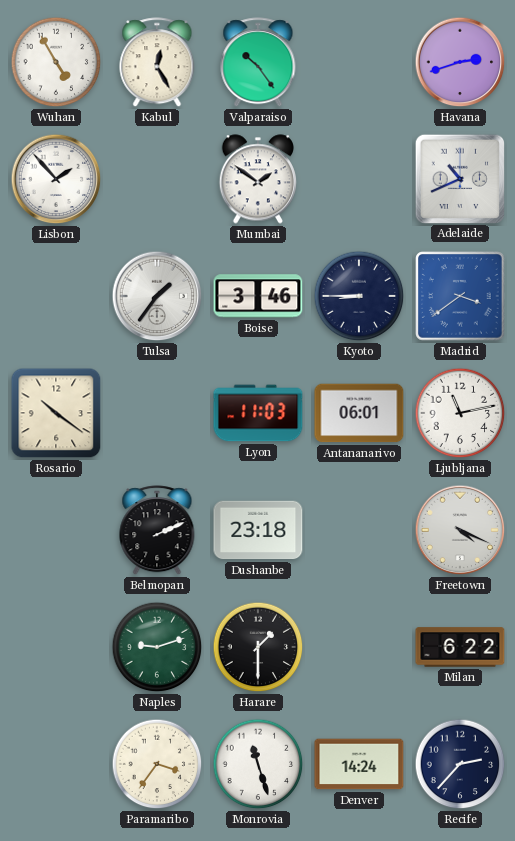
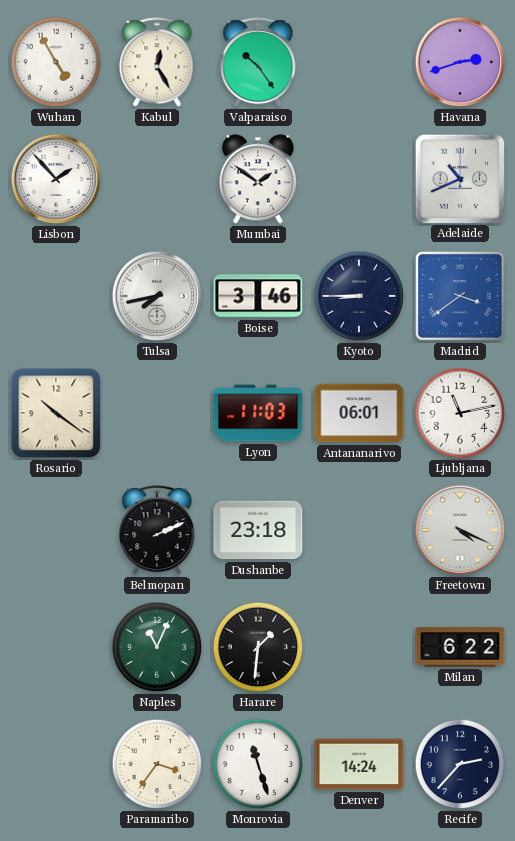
Tulsa: 1:36 -> 7:43 (157, 296)
Naples: 9:12 -> 11:04 (157, 647)
Harare: 1:30 -> 1:31 (258, 647)
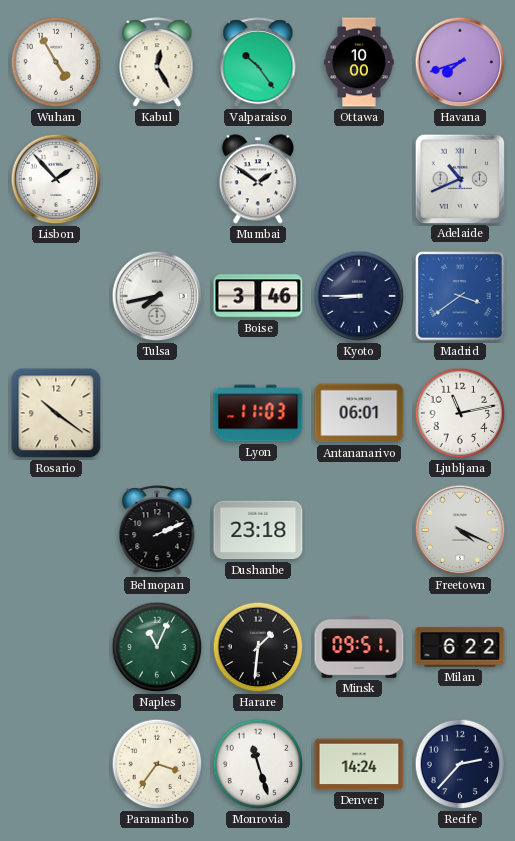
Ottawa: none -> 10:00 (359, 62)
Havana: 2:42 -> 7:42 (460, 62)
Minsk: none -> 09:51 (359, 647)
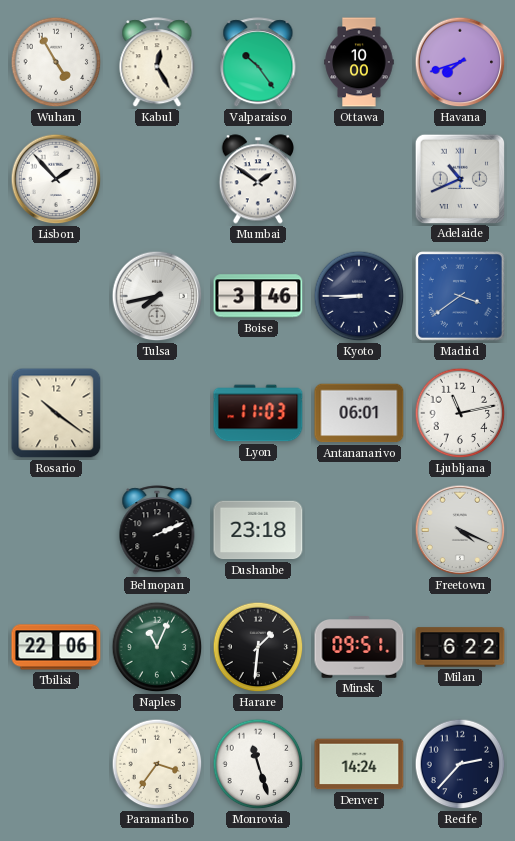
Tbilisi: none -> 22:06 (56, 647)
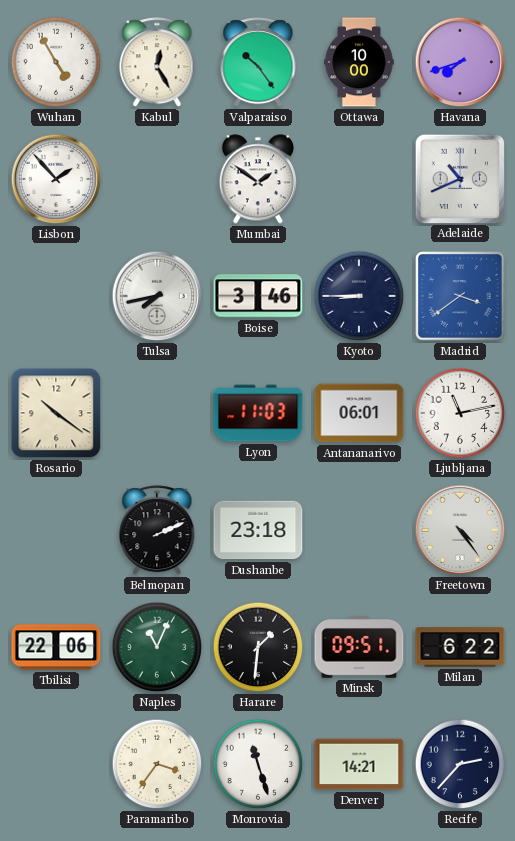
Freetown: 4:19 -> 4:24 (460, 530)
Denver: 14:24 -> 14:21 (359, 764)
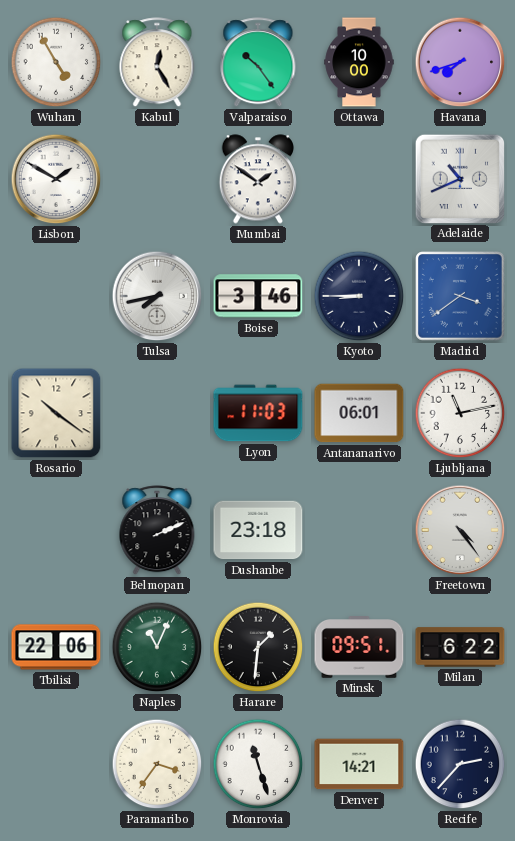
Lisbon: 1:53 -> 1:50 (56, 179)
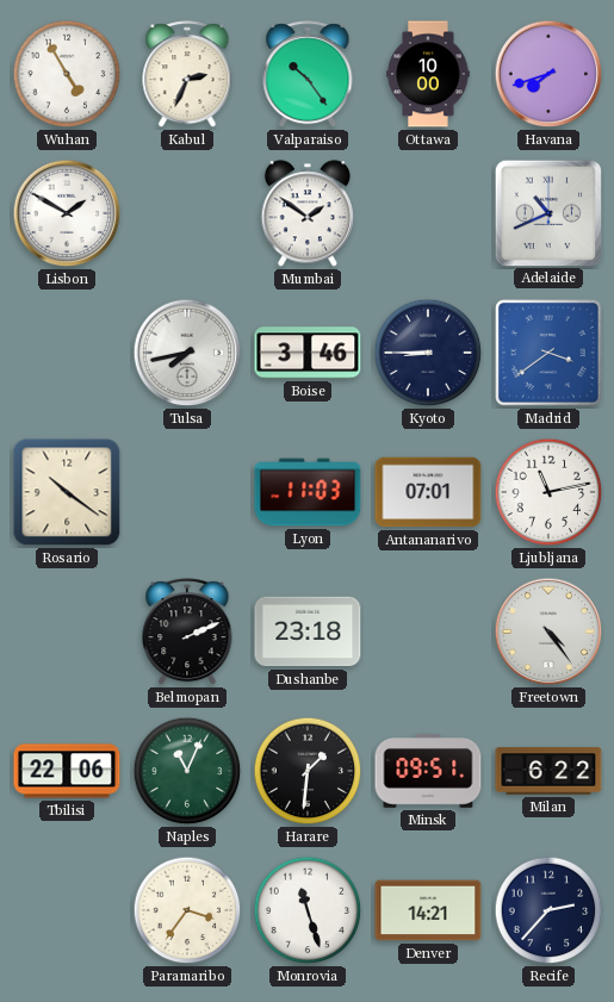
Kabul: 12:25 -> 2:34 (187, 75)
Antananarivo: 06:01 -> 07:01 (428, 492)
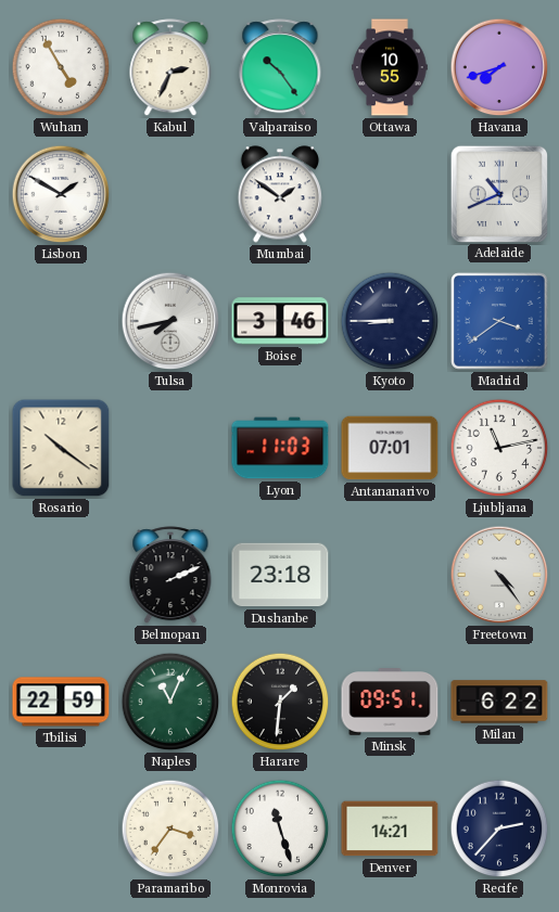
Ottawa: 10:00 -> 10:55 (390, 67)
Tbilisi: 22:06 -> 22:59 (61, 702)
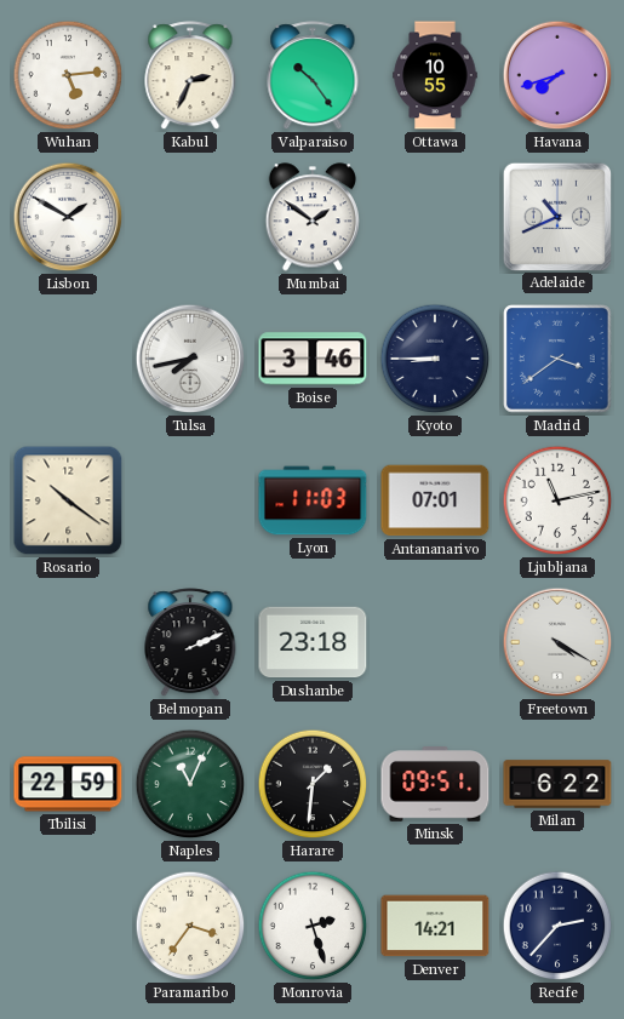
Wuhan: 4:55 -> 5:14 (68, 75)
Freetown: 4:24 -> 4:20 (557, 642)
Monrovia: 11:27 -> 2:27 (313, 926)
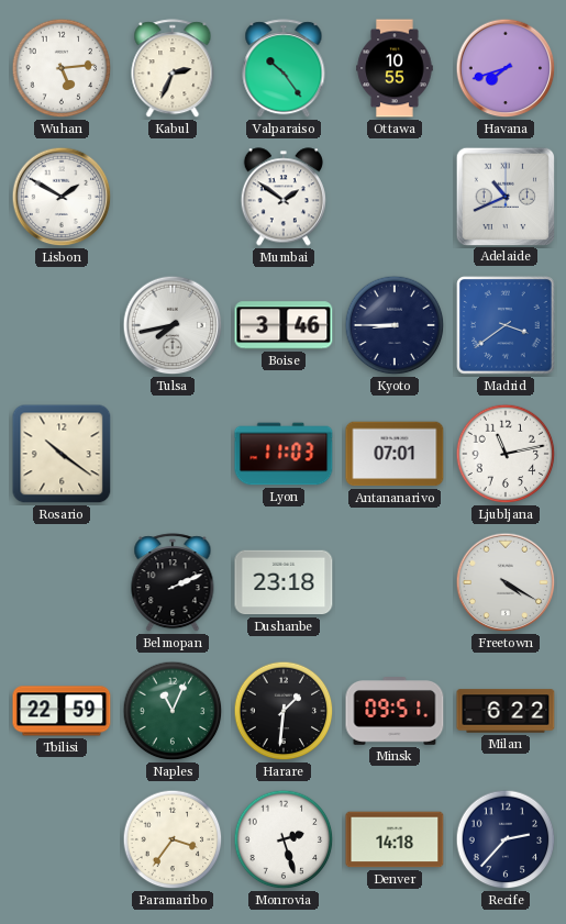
Denver: 14:21 -> 14:18 (395, 839)
